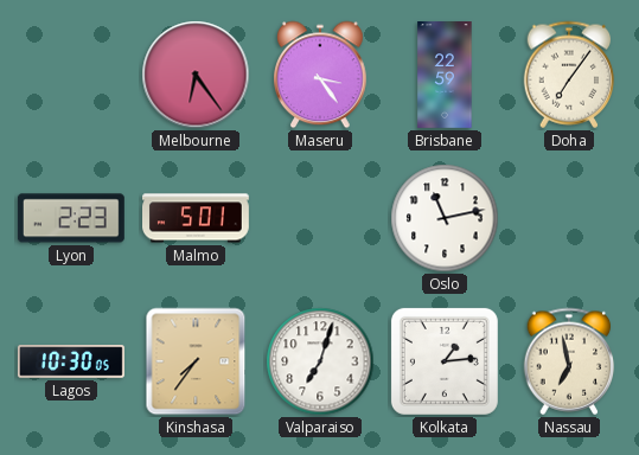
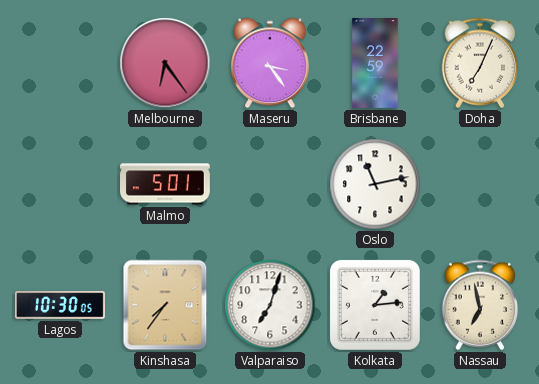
Doha: 7:06 -> 7:04 (480, 63)
Lyon: 2:23 -> none (71, 218)
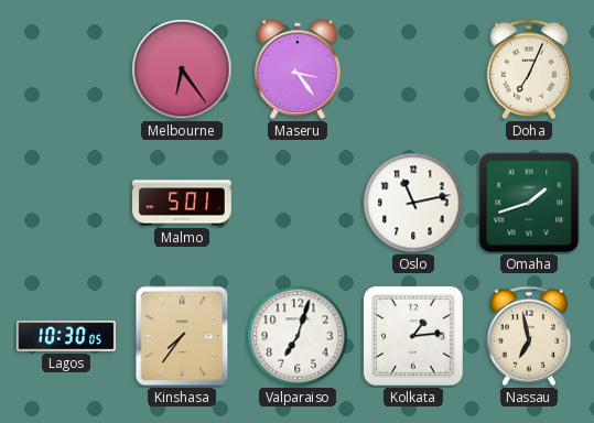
Brisbane: 22:59 -> none (375, 64)
Omaha: none -> 1:42 (529, 203)
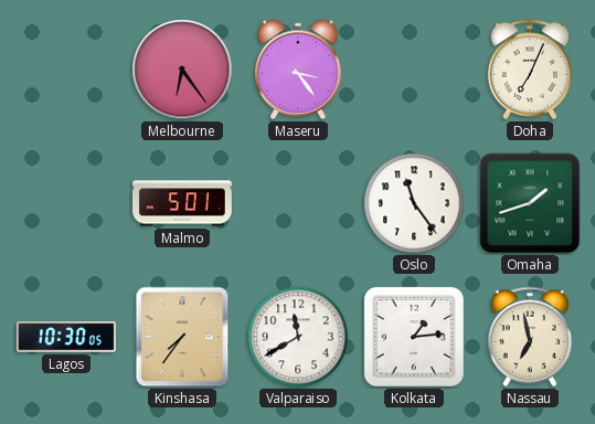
Oslo: 11:13 -> 11:24 (414, 203)
Valparaiso: 7:03 -> 11:40 (298, 337)
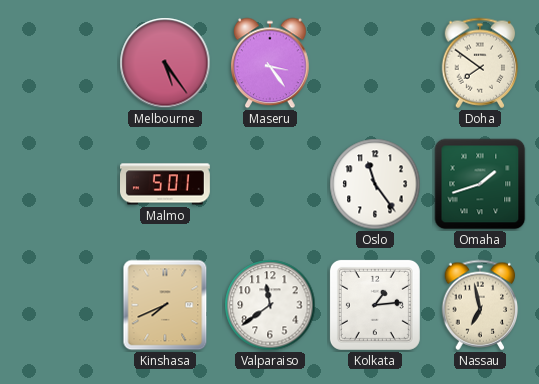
Melbourne: 6:24 -> 5:24 (165, 63)
Doha: 7:04 -> 7:51 (480, 63)
Lagos: 10:30 -> none (66, 337)
Kinshasa: 7:36 -> 7:41 (165, 305)
Valparaiso: 11:40 -> 11:39 (270, 305)
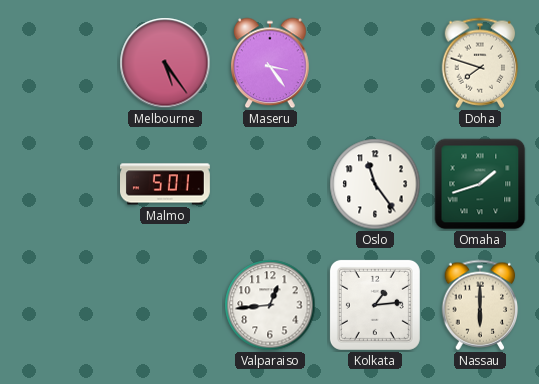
Doha: 7:51 -> 7:48 (480, 63)
Kinshasa: 7:41 -> none (165, 305)
Valparaiso: 11:39 -> 12:44 (270, 305)
Nassau: 6:58 -> 6:00 (480, 305)
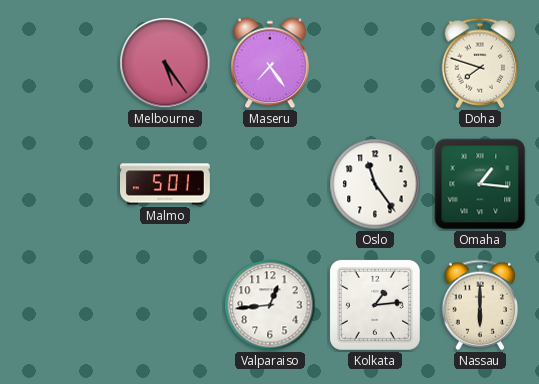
Maseru: 3:24 -> 7:24 (271, 63)
Omaha: 1:42 -> 1:16 (480, 184)
